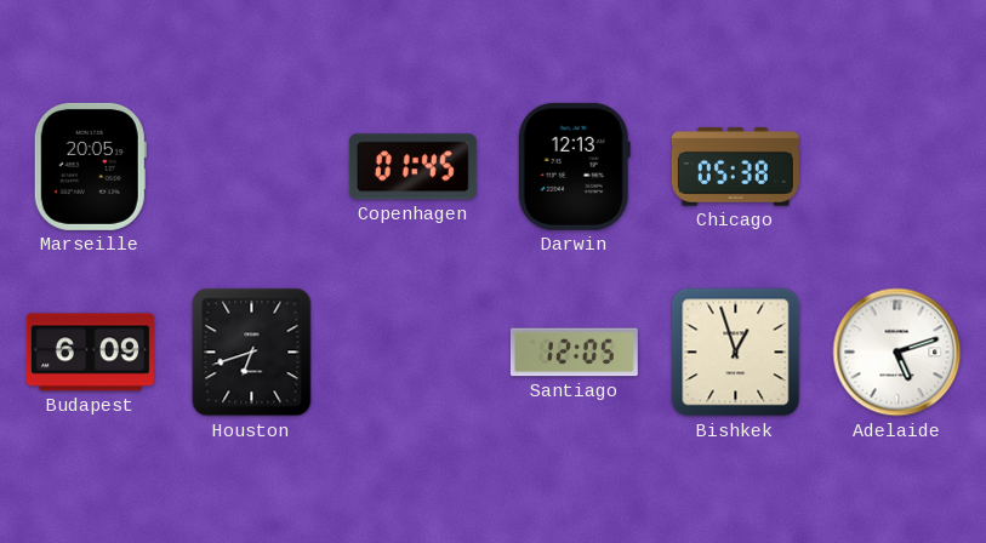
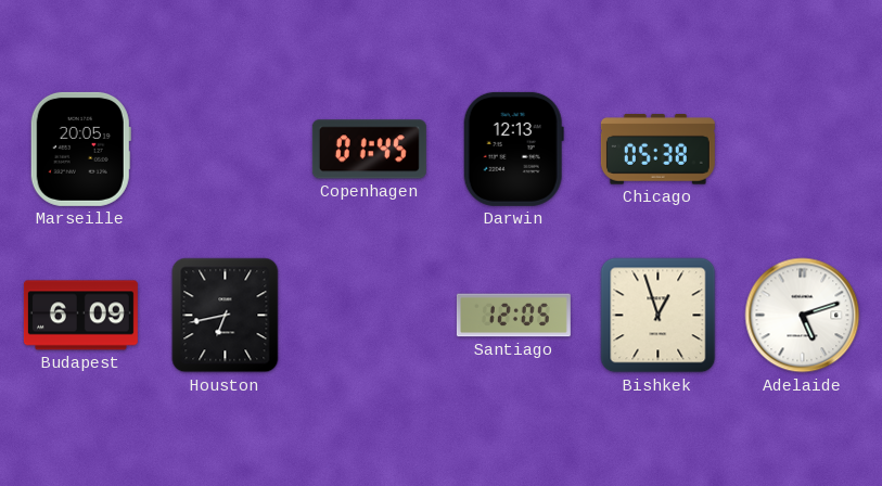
Houston: 6:42 -> 6:43 (226, 316)
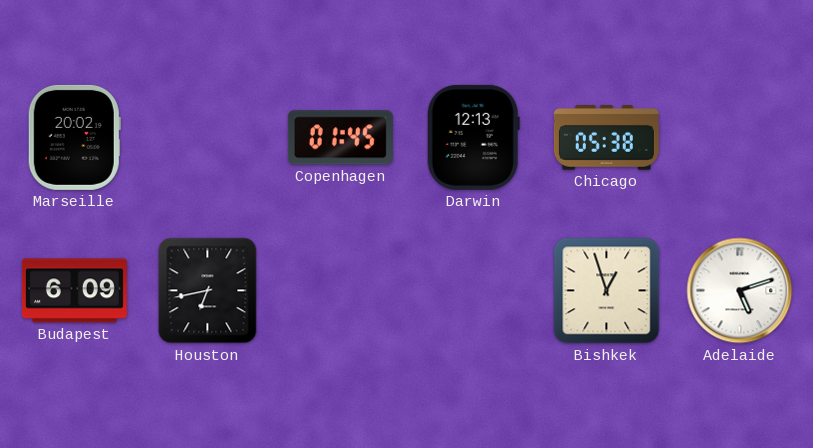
Marseille: 20:05 -> 20:02 (74, 137)
Santiago: 12:05 -> none (513, 316)
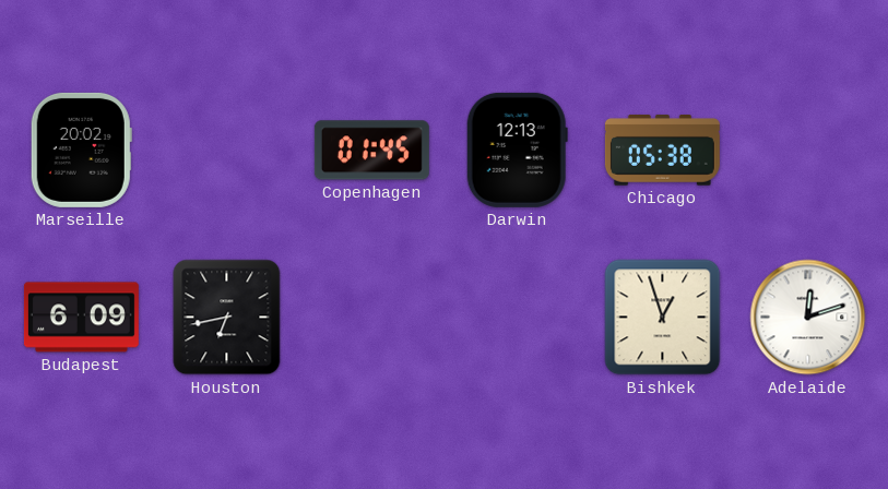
Adelaide: 5:12 -> 12:12 (808, 318)
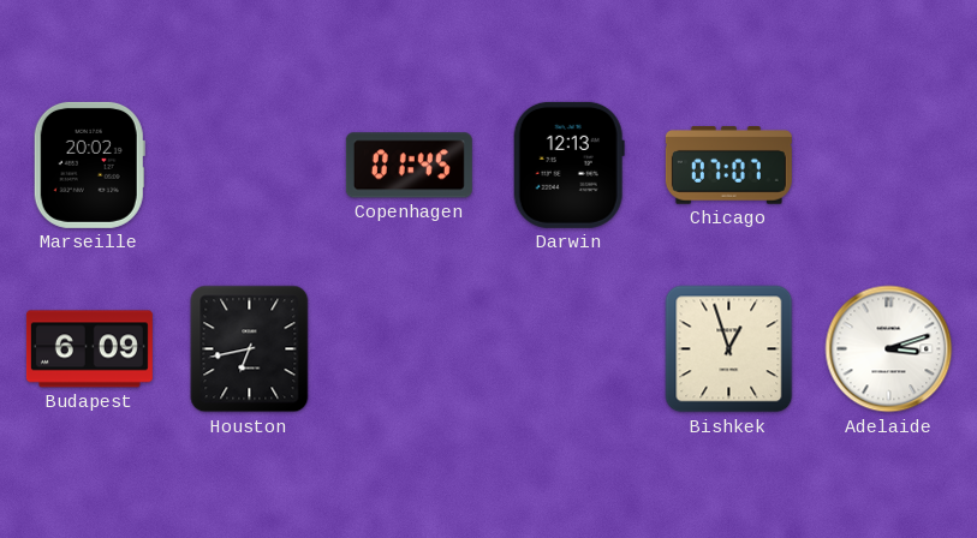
Chicago: 05:38 -> 07:07 (728, 166)
Adelaide: 12:12 -> 3:12 (889, 349)
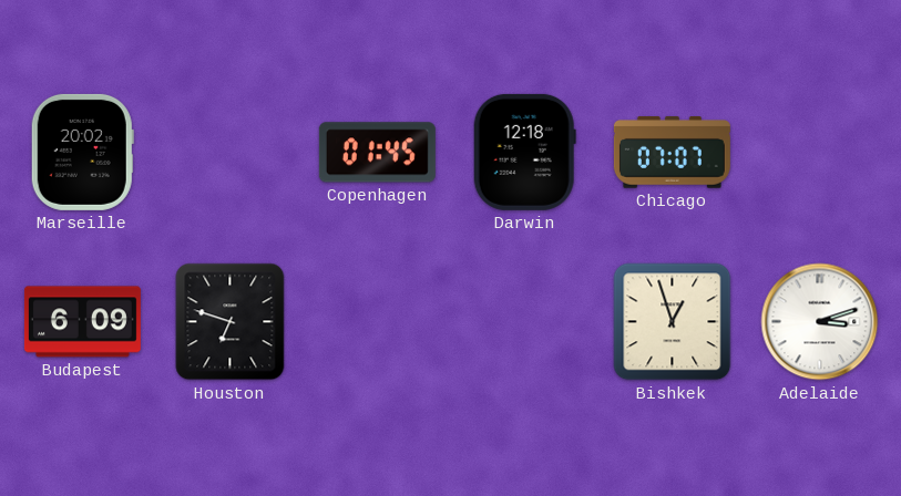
Darwin: 12:13 -> 12:18 (524, 152)
Houston: 6:43 -> 6:48 (231, 322)
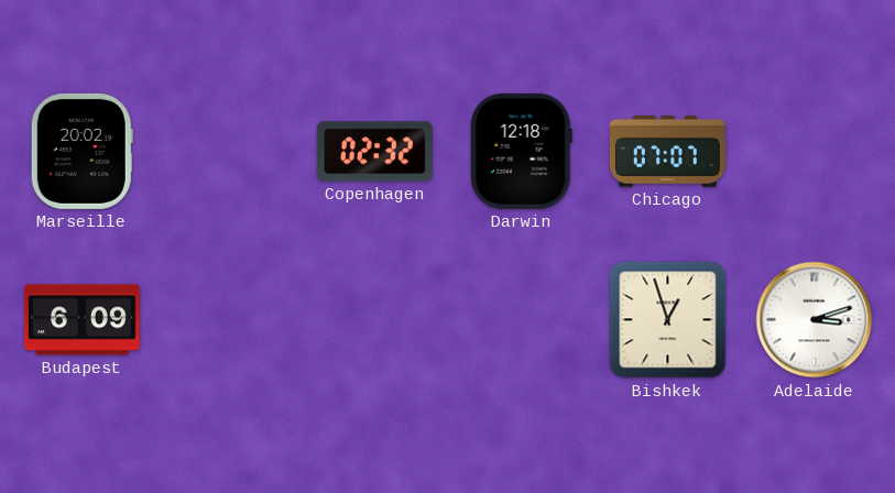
Copenhagen: 01:45 -> 02:32 (374, 152)
Houston: 6:48 -> none (231, 322)
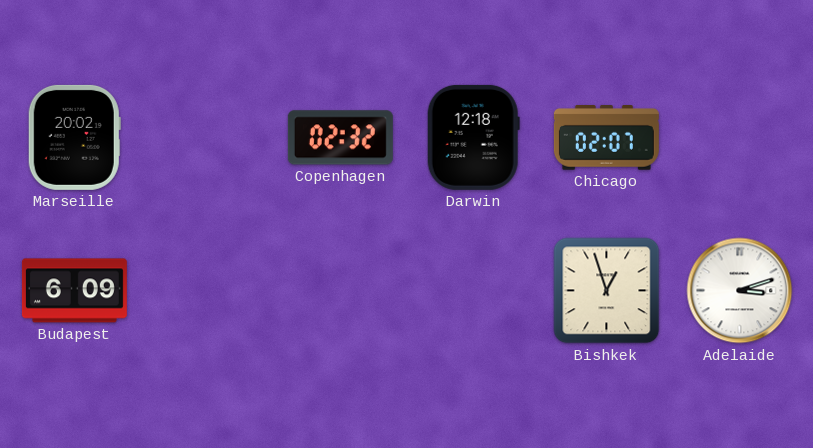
Chicago: 07:07 -> 02:07 (606, 138)
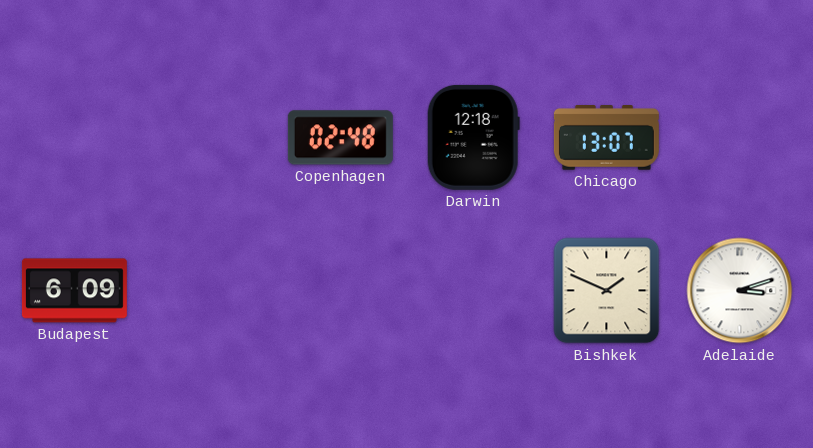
Marseille: 20:02 -> none (74, 137)
Copenhagen: 02:32 -> 02:48 (340, 138)
Chicago: 02:07 -> 13:07 (606, 138)
Bishkek: 12:57 -> 1:49 (607, 291)
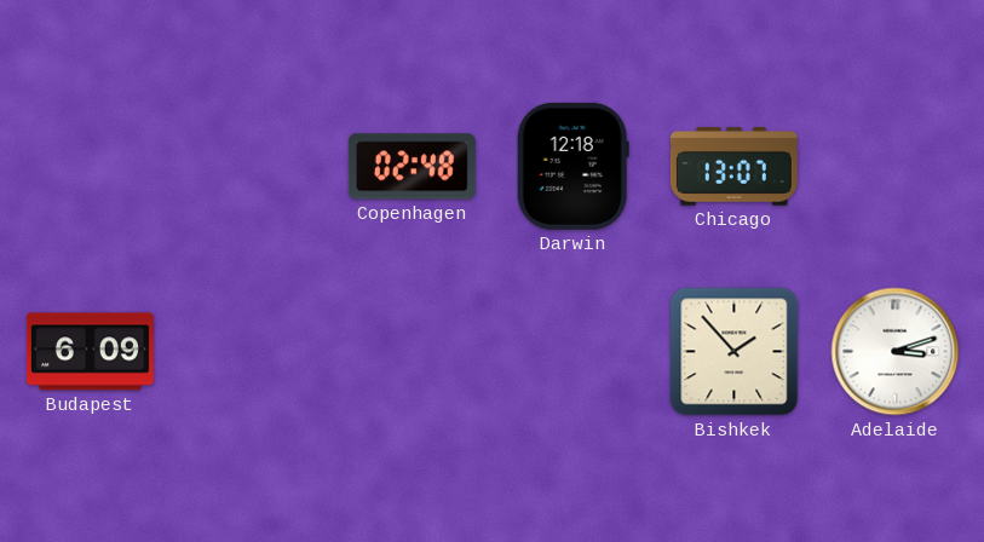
Bishkek: 1:49 -> 1:53 (735, 352)
